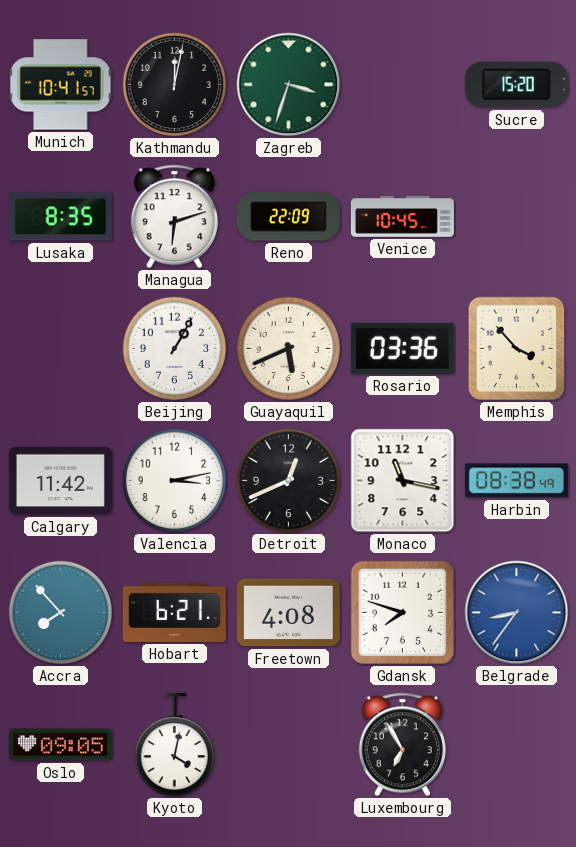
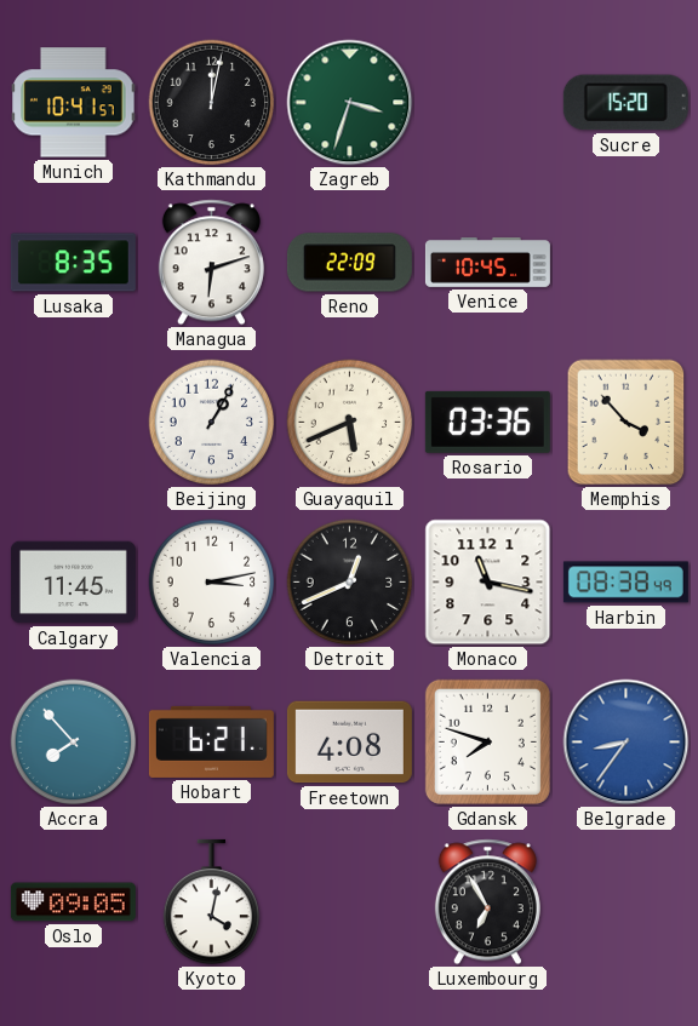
Calgary: 11:42 -> 11:45 (73, 583)
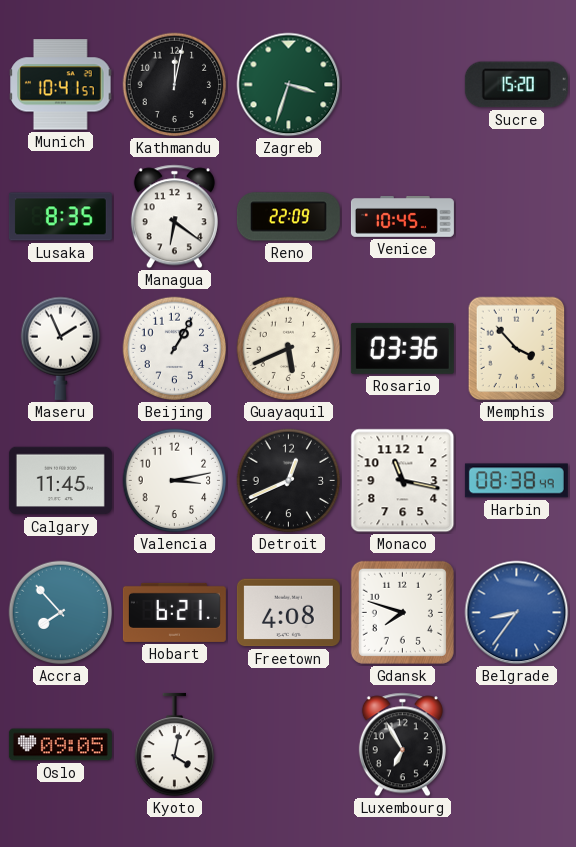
Managua: 6:12 -> 6:21 (174, 217)
Maseru: none -> 1:56 (61, 348)
